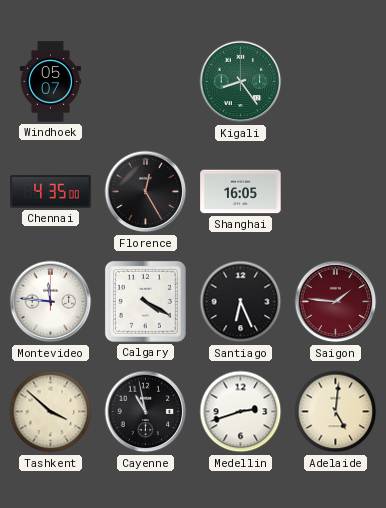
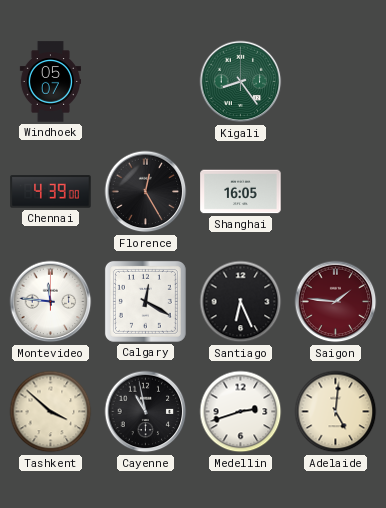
Chennai: 4:35 -> 4:39 (51, 192)
Calgary: 4:20 -> 12:20 (145, 301)
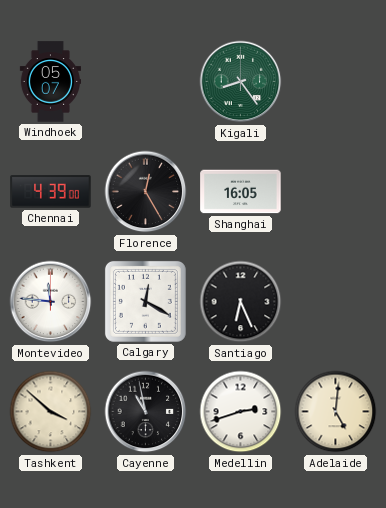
Saigon: 1:46 -> none (336, 302)
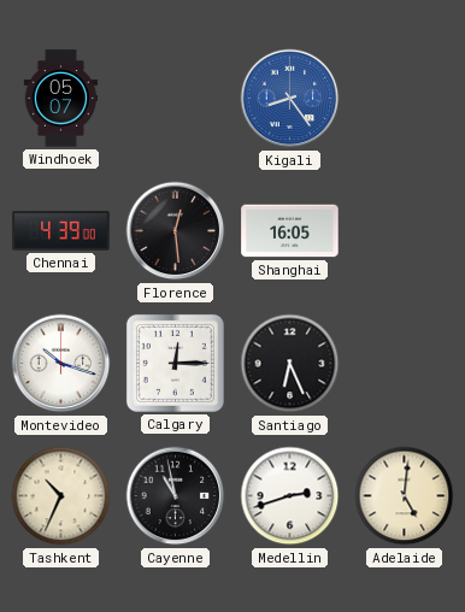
Kigali dial: green -> blue (290, 99)
Florence: 12:25 -> 12:29 (176, 231)
Montevideo: 11:46 -> 10:18 (61, 364)
Calgary: 12:20 -> 12:15 (175, 363)
Tashkent: 3:52 -> 10:34 (61, 496)
